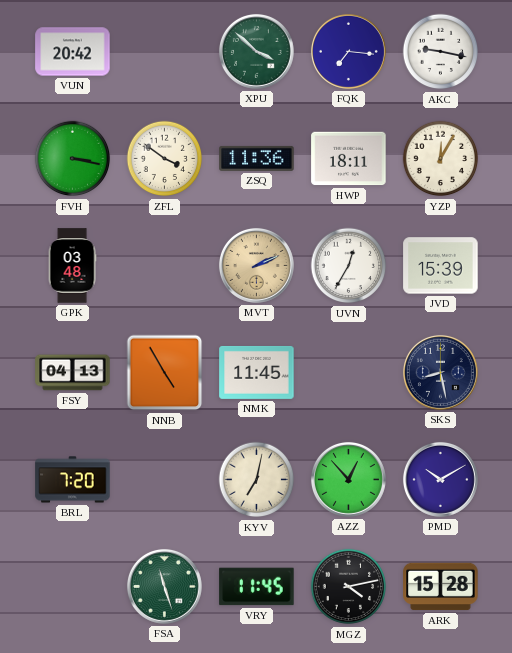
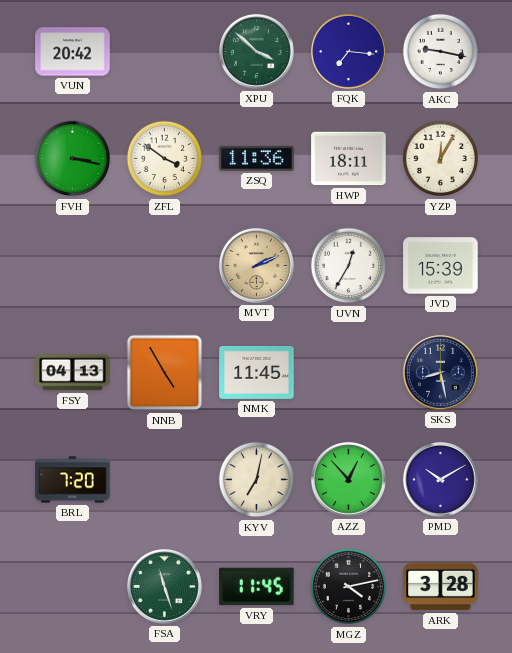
GPK: 03:48 -> none (72, 266)
ARK: 15:28 -> 3:28 (441, 587)
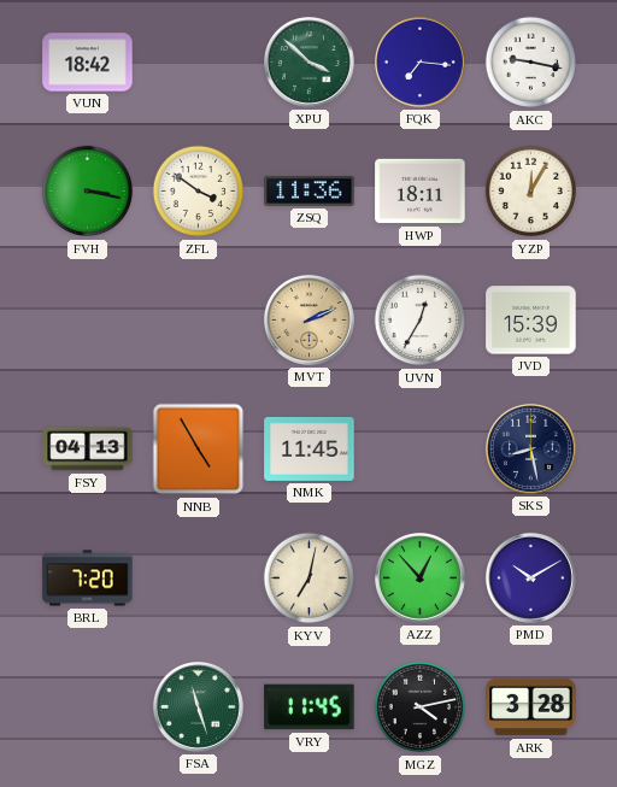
VUN: 20:42 -> 18:42 (88, 63)
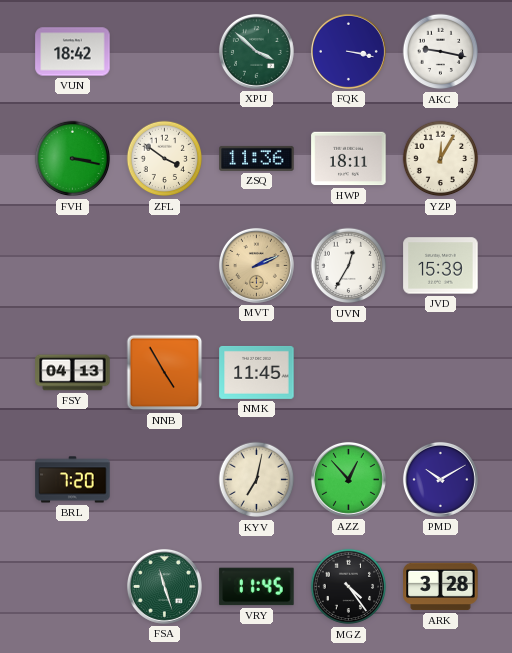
FQK: 7:16 -> 3:17 (348, 51)
SKS: 8:28 -> none (530, 448)
MGZ: 4:13 -> 4:24 (349, 587)
